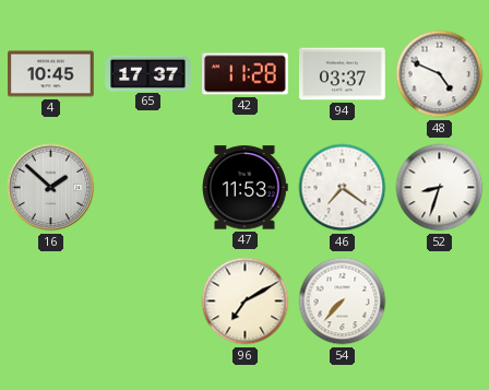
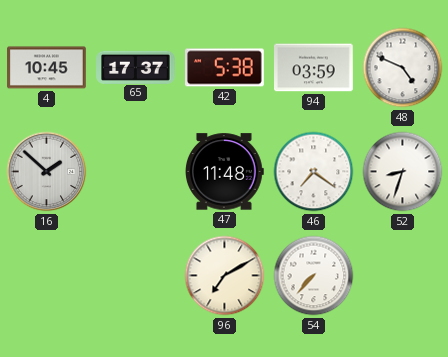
42: 11:28 -> 5:38 (225, 68)
94: 03:37 -> 03:59 (314, 68)
47: 11:53 -> 11:48 (225, 172)
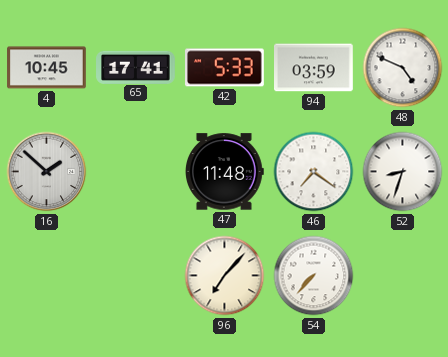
65: 17:37 -> 17:41 (136, 67)
42: 5:38 -> 5:33 (225, 68)
96: 7:10 -> 7:07 (225, 276)
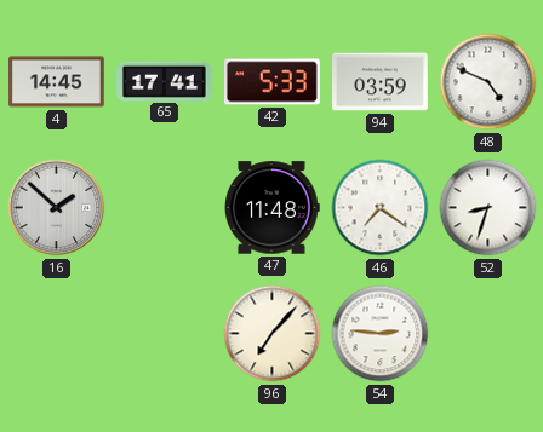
4: 10:45 -> 14:45 (57, 82)
54: 7:37 -> 2:46 (381, 334)
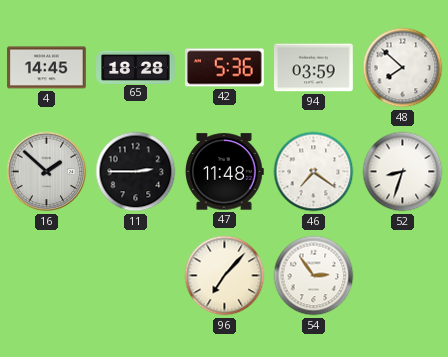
65: 17:41 -> 18:28 (136, 67)
42: 5:33 -> 5:36 (225, 68)
48: 4:49 -> 7:52 (403, 68)
11: none -> 2:45 (136, 172)
54: 2:46 -> 2:54 (314, 276)
